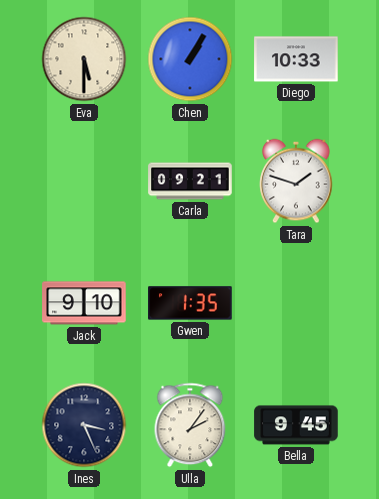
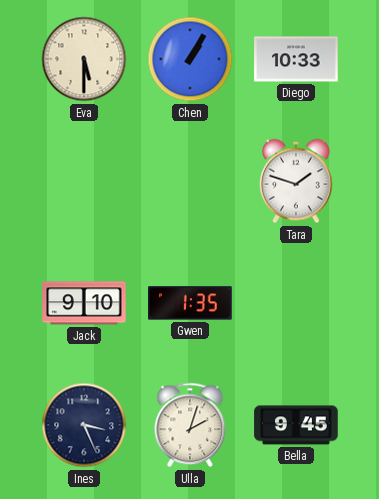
Carla: 09:21 -> none (190, 181)
Ulla: 2:06 -> 2:03 (190, 425)
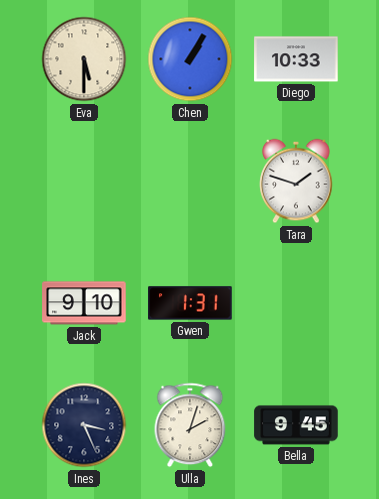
Gwen: 1:35 -> 1:31 (190, 303)
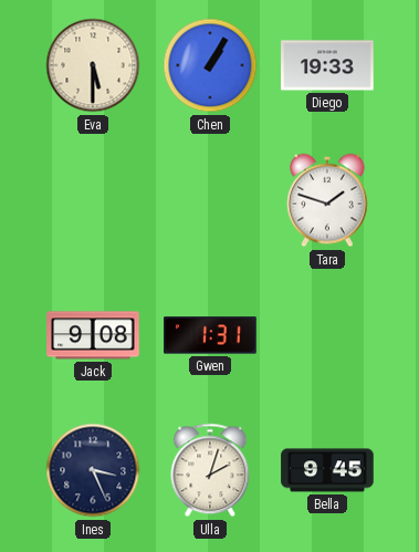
Diego: 10:33 -> 19:33 (327, 65)
Jack: 9:10 -> 9:08 (93, 335)
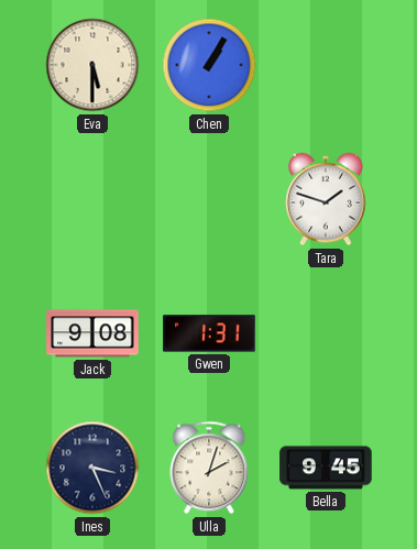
Diego: 19:33 -> none (327, 65)
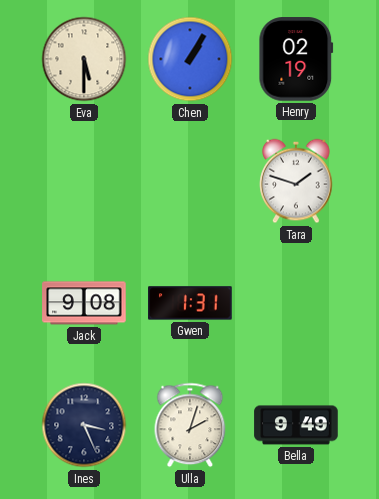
Henry: none -> 02:19 (296, 59)
Bella: 9:45 -> 9:49 (296, 425)
